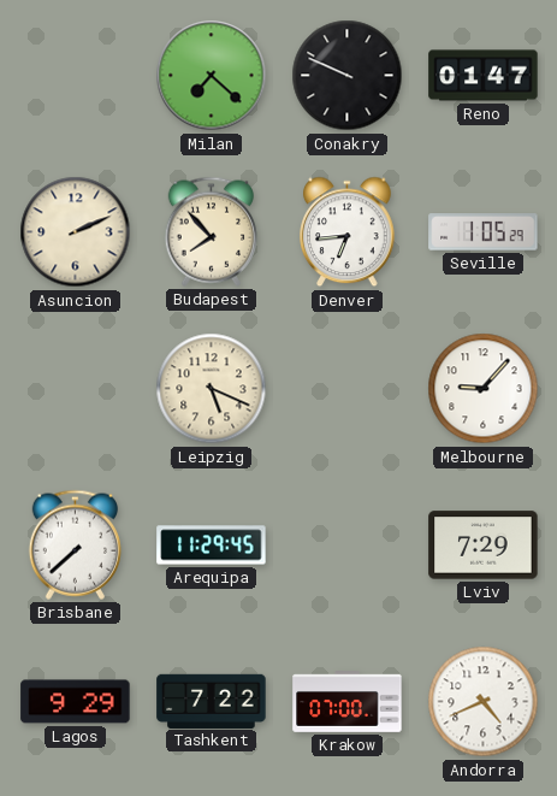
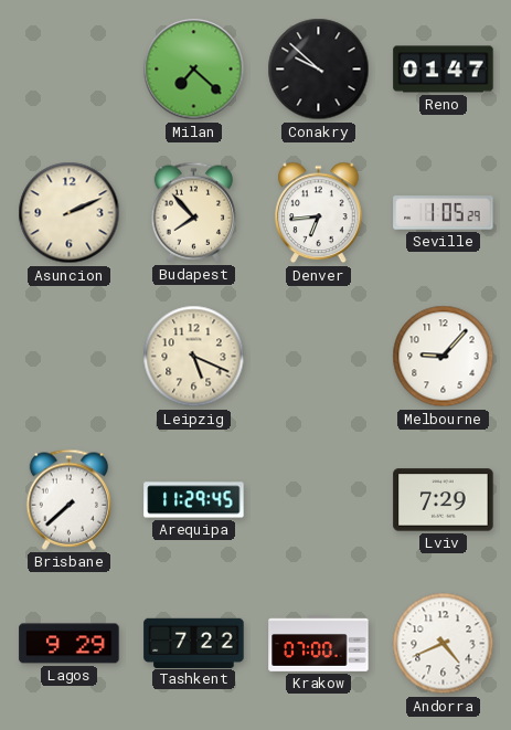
Conakry: 9:49 -> 9:52 (319, 70)
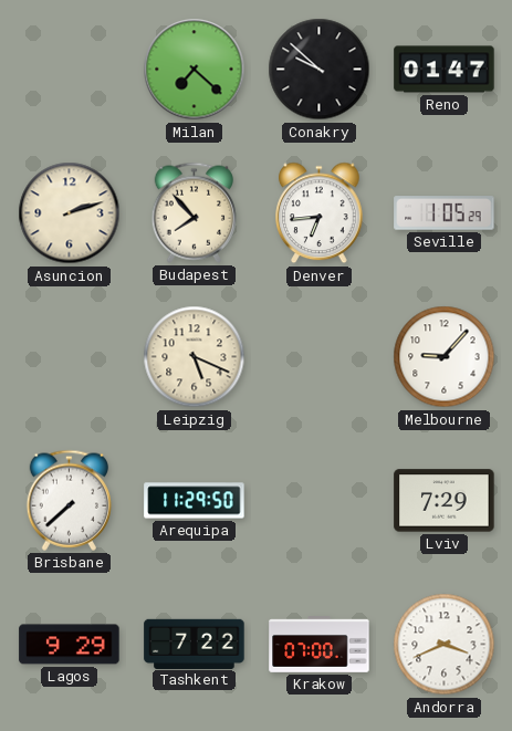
Asuncion: 2:11 -> 2:12 (70, 213)
Arequipa: 11:29:45 -> 11:29:50 (195, 501)
Andorra: 4:41 -> 3:41 (445, 645)
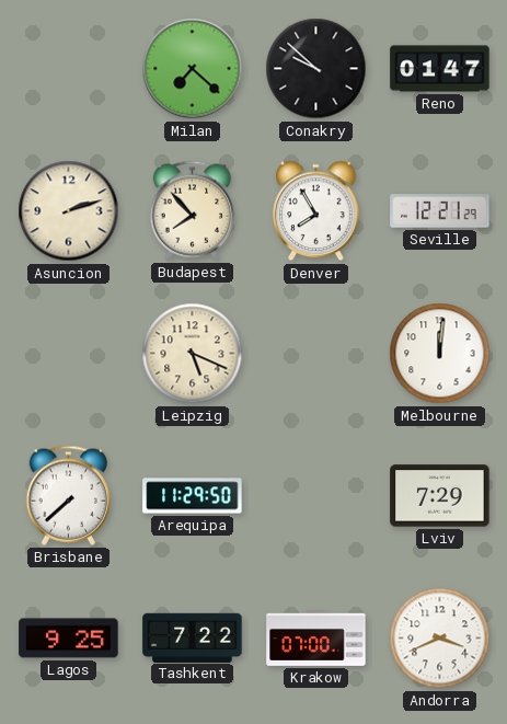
Denver: 6:44 -> 7:55 (316, 211)
Seville: 1:05 -> 12:21 (440, 211)
Melbourne: 9:07 -> 12:01 (440, 354)
Lagos: 9:29 -> 9:25 (69, 639)
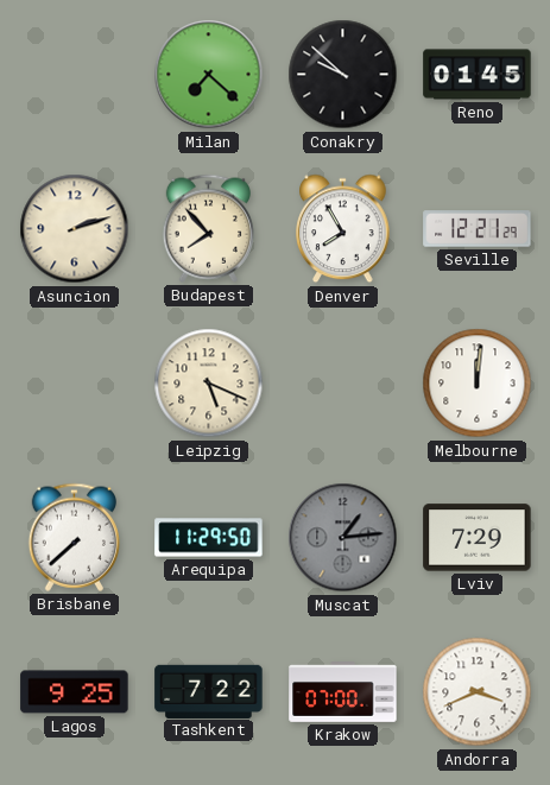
Reno: 01:47 -> 01:45 (478, 75)
Muscat: none -> 1:14 (343, 538)
